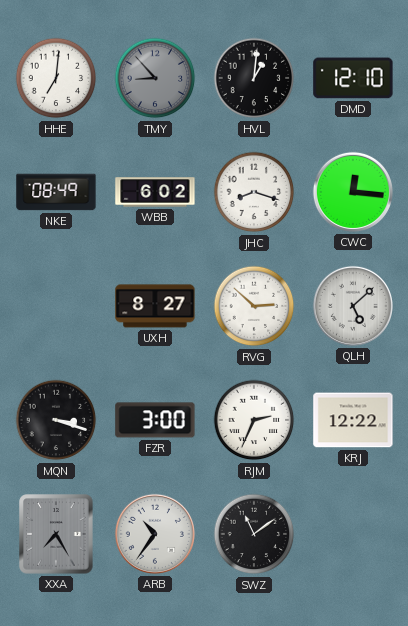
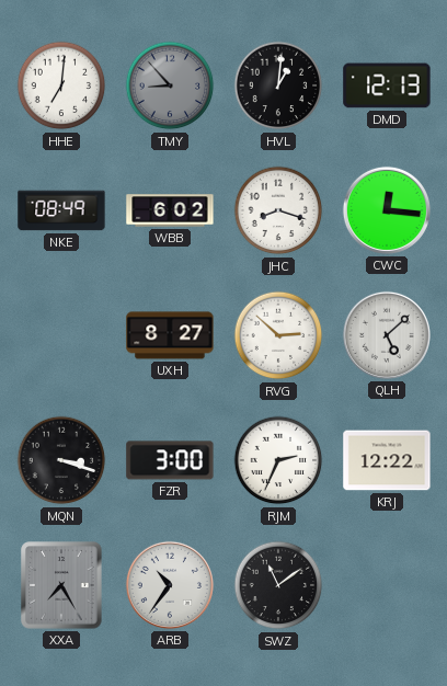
DMD: 12:10 -> 12:13 (387, 85)
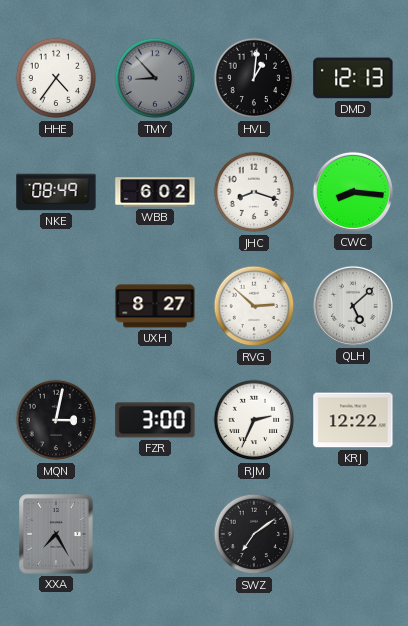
HHE: 7:01 -> 4:36 (56, 78)
CWC: 12:16 -> 8:16 (353, 192)
MQN: 3:18 -> 3:02 (56, 420)
ARB: 10:36 -> none (170, 585)
SWZ: 11:09 -> 7:09 (254, 534)
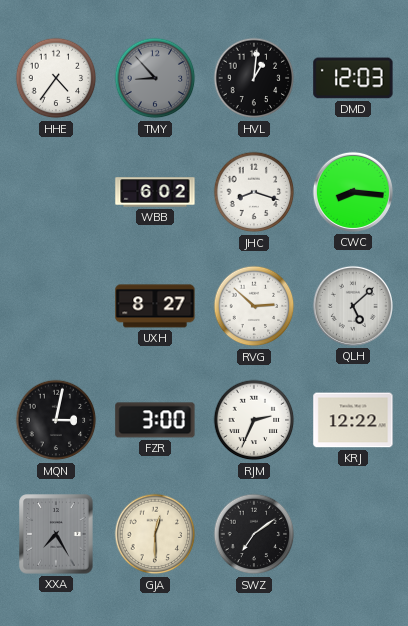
DMD: 12:13 -> 12:03 (353, 78)
NKE: 08:49 -> none (56, 192)
GJA: none -> 12:30 (155, 534)
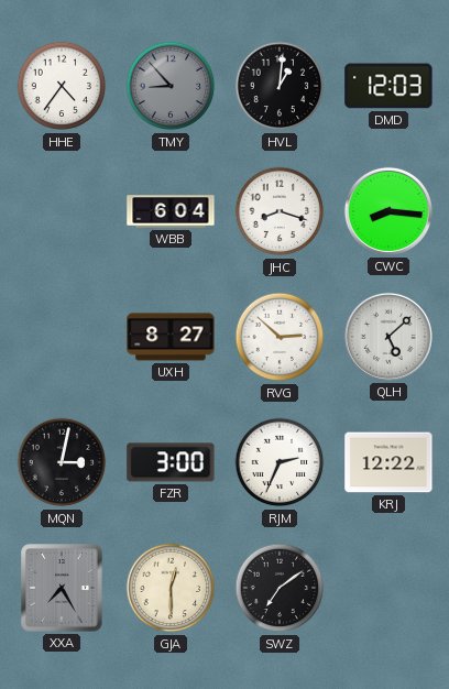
WBB: 6:02 -> 6:04 (171, 211)
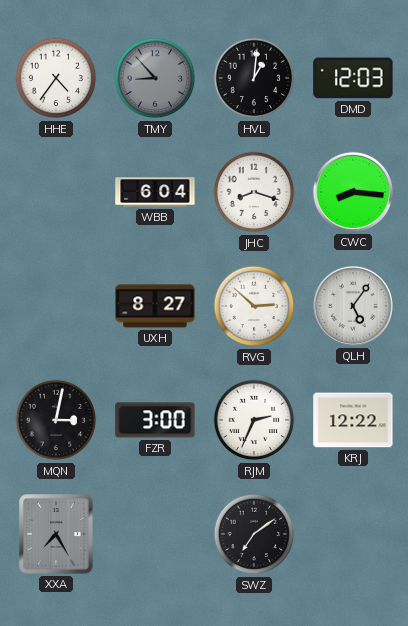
QLH: 5:08 -> 5:06 (353, 306)
GJA: 12:30 -> none (171, 588)
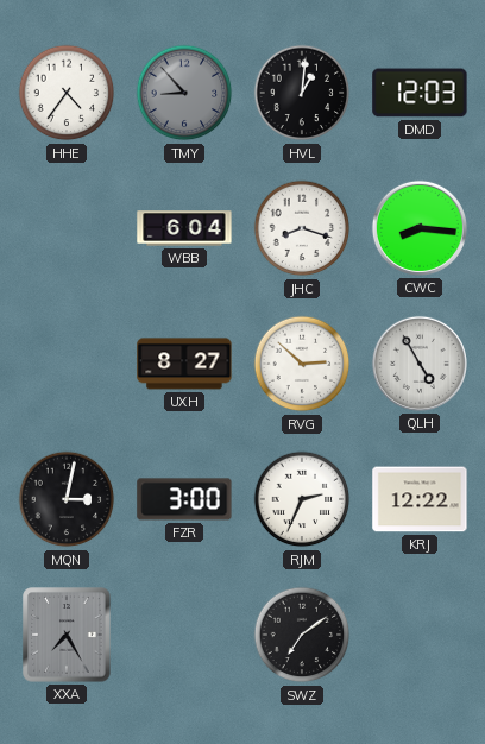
QLH: 5:06 -> 4:55 (420, 364)
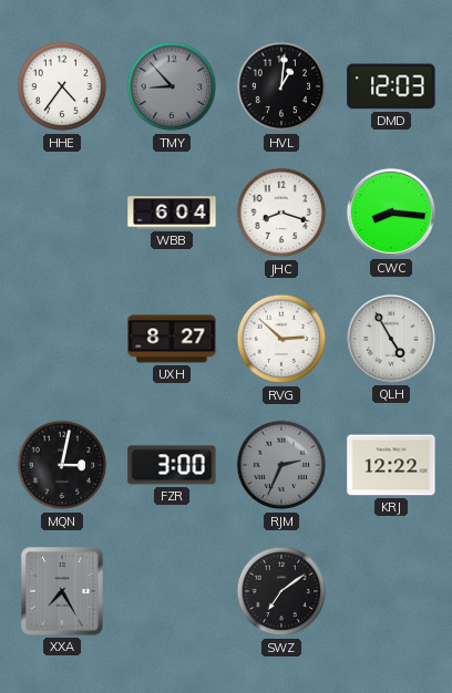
RJM dial: white -> grey (281, 465)
